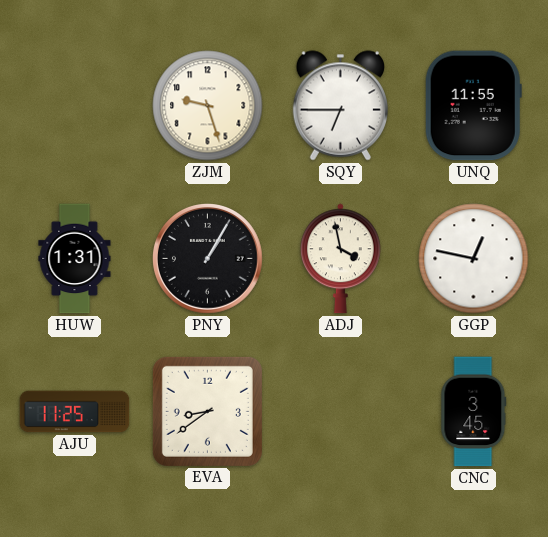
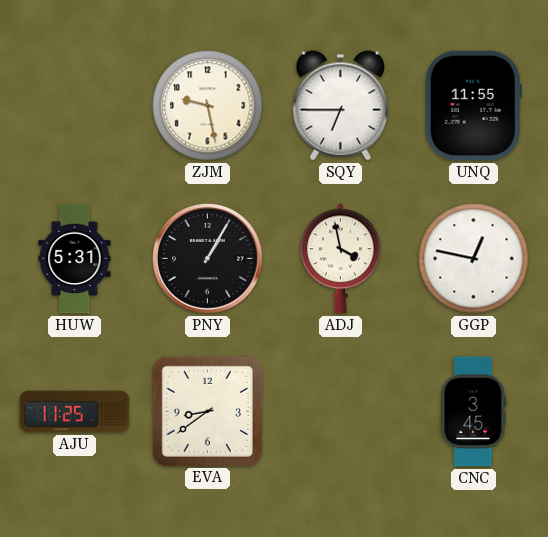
ZJM: 9:27 -> 9:28 (208, 106)
HUW: 1:31 -> 5:31 (75, 259)
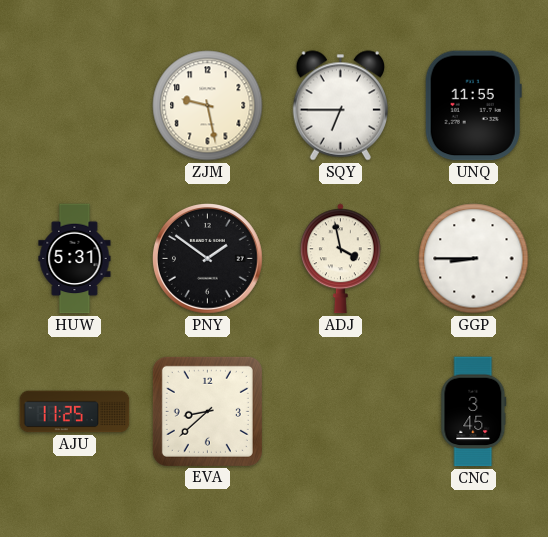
PNY: 1:05 -> 1:51 (208, 259)
GGP: 12:47 -> 8:45 (474, 259)
EVA: 8:39 -> 8:38 (207, 411)
